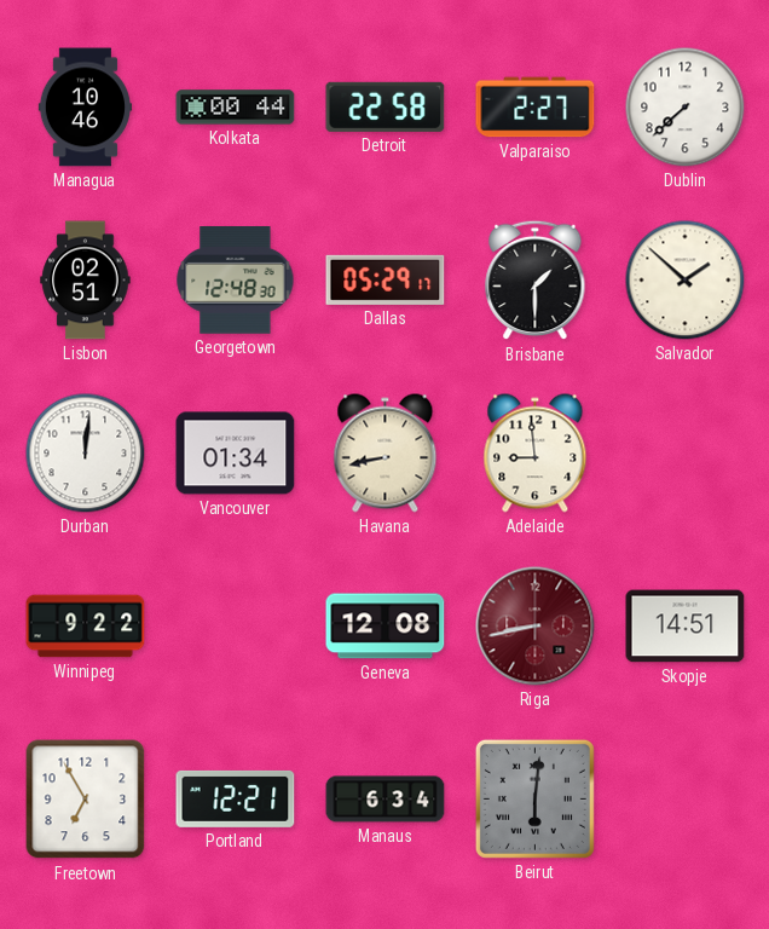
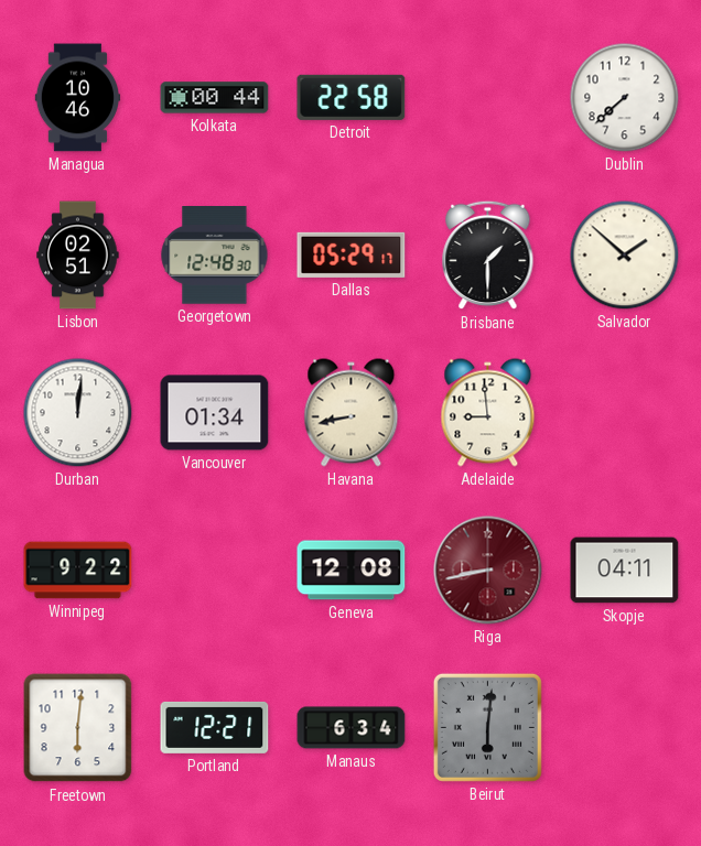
Valparaiso: 2:27 -> none (536, 108)
Skopje: 14:51 -> 04:11 (625, 571)
Freetown: 6:55 -> 6:01 (78, 728)
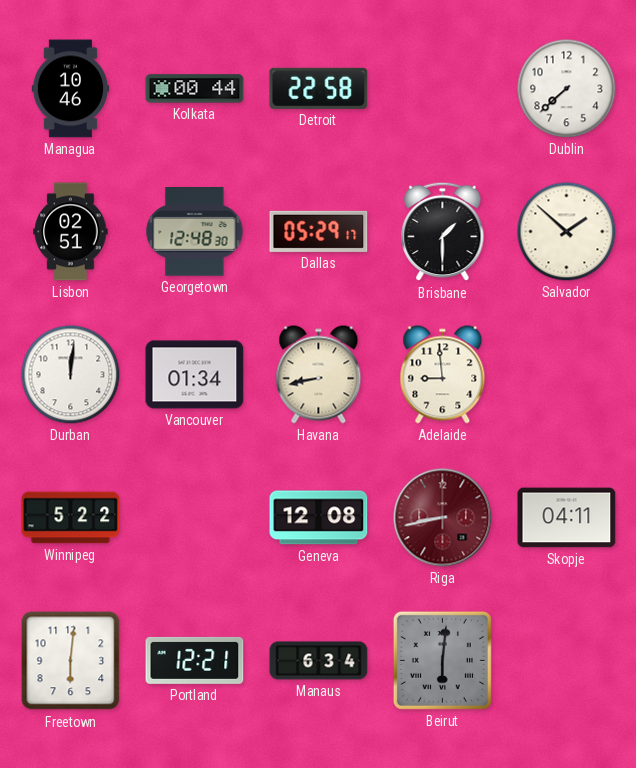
Winnipeg: 9:22 -> 5:22 (71, 518)
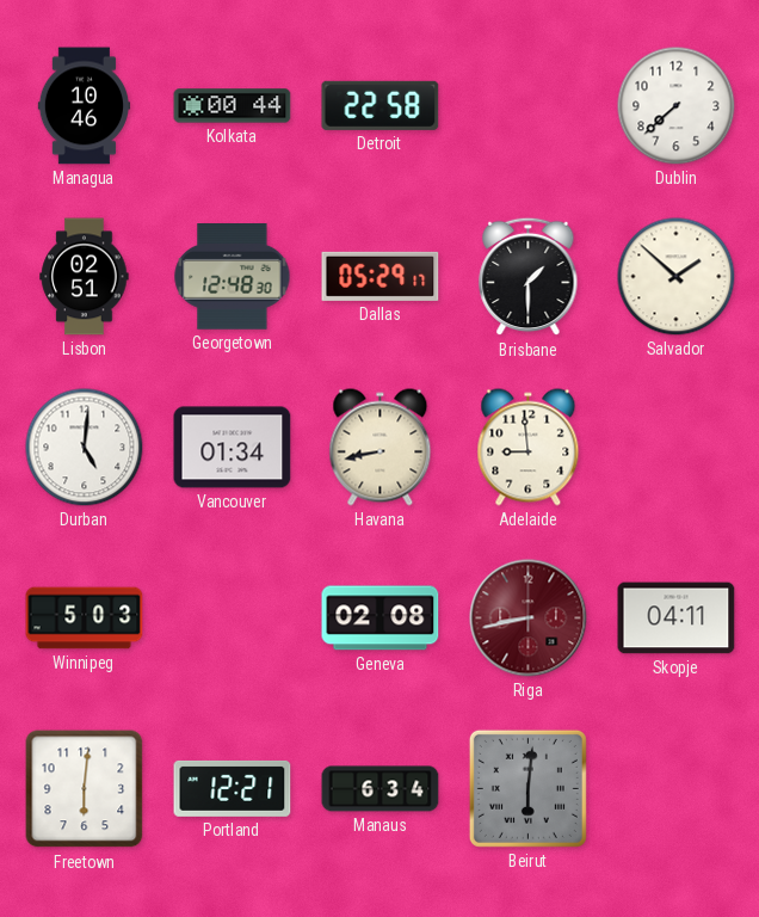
Durban: 12:01 -> 5:01 (85, 448)
Winnipeg: 5:22 -> 5:03 (85, 618)
Geneva: 12:08 -> 02:08 (381, 618)
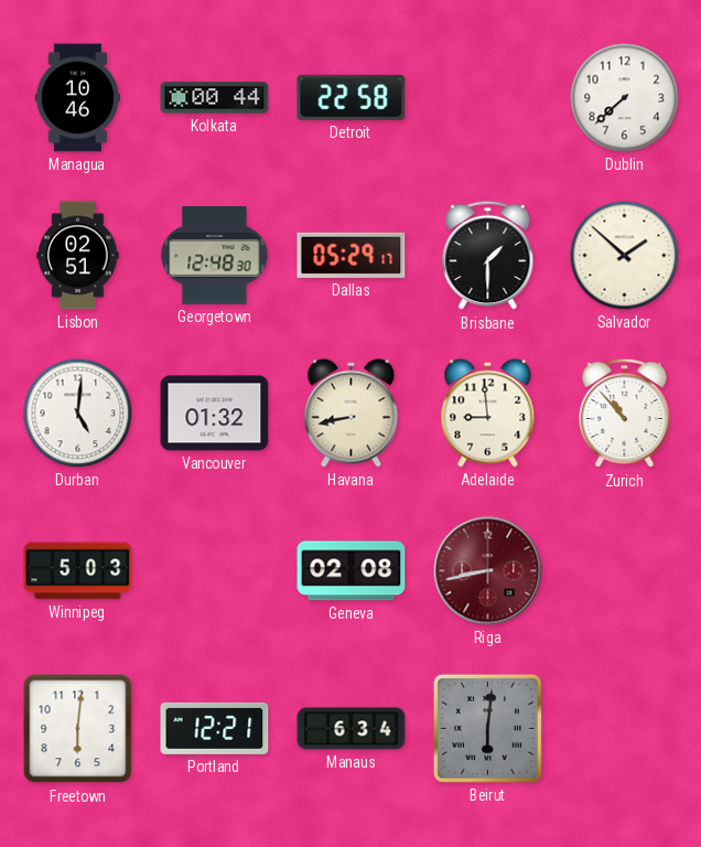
Vancouver: 01:34 -> 01:32 (215, 414)
Zurich: none -> 10:53 (625, 414)
Skopje: 04:11 -> none (677, 618)
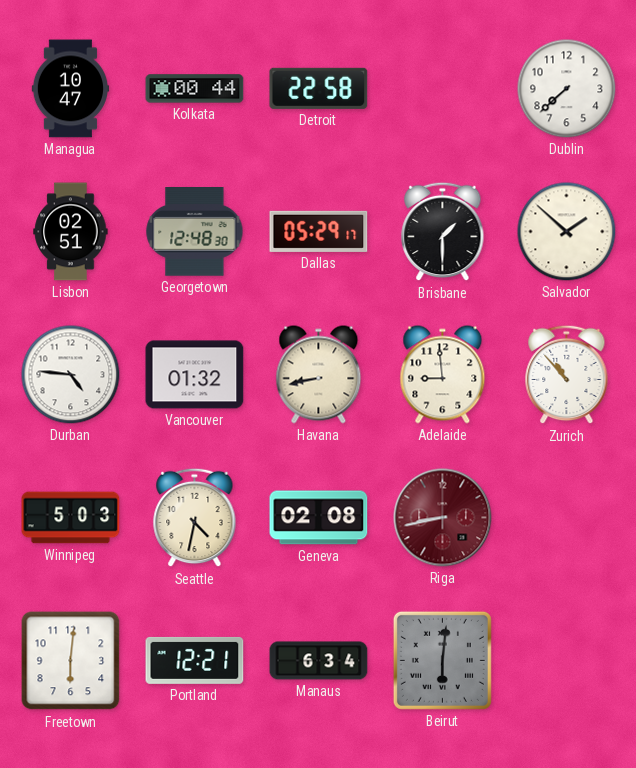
Managua: 10:46 -> 10:47 (70, 89)
Durban: 5:01 -> 4:46 (71, 375)
Seattle: none -> 4:32 (195, 518)
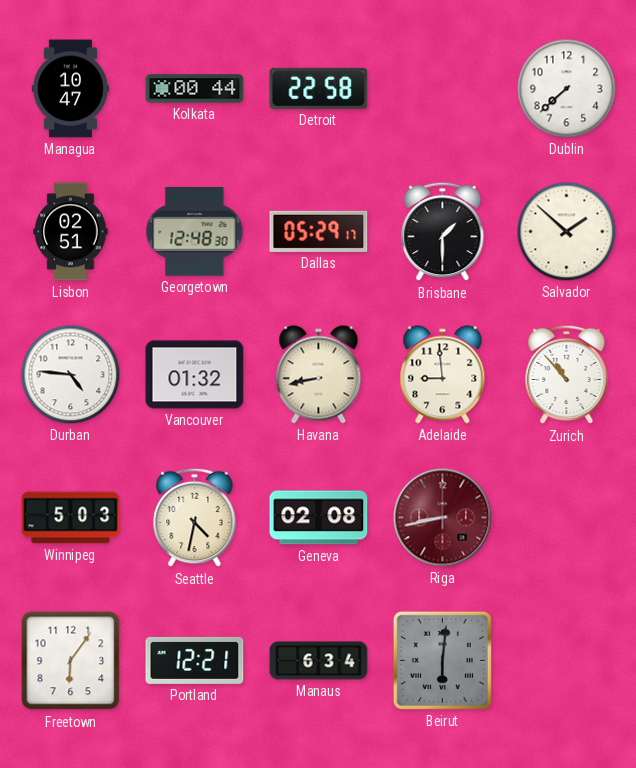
Freetown: 6:01 -> 6:06 (71, 661)
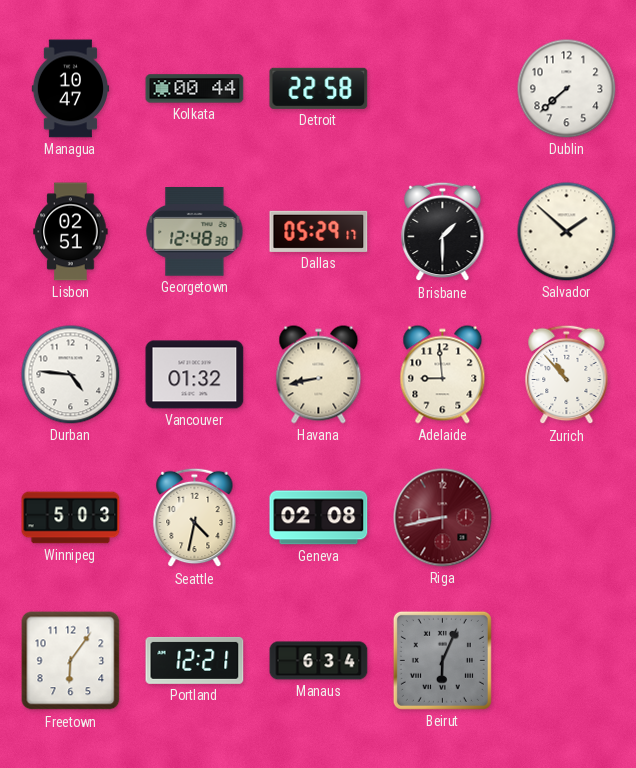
Beirut: 6:01 -> 6:04 (442, 660)
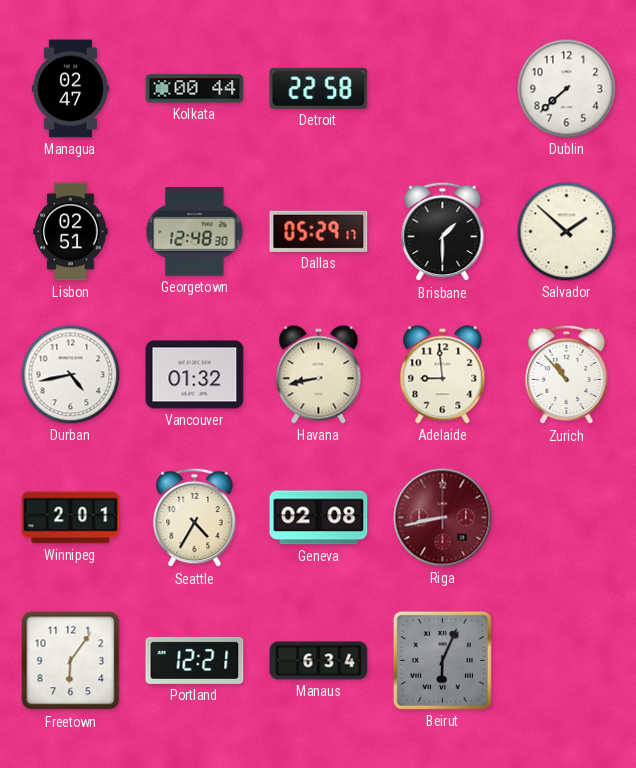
Managua: 10:47 -> 02:47 (70, 89)
Durban: 4:46 -> 4:43 (71, 375)
Winnipeg: 5:03 -> 2:01 (71, 518)
Seattle: 4:32 -> 4:35 (195, 518)
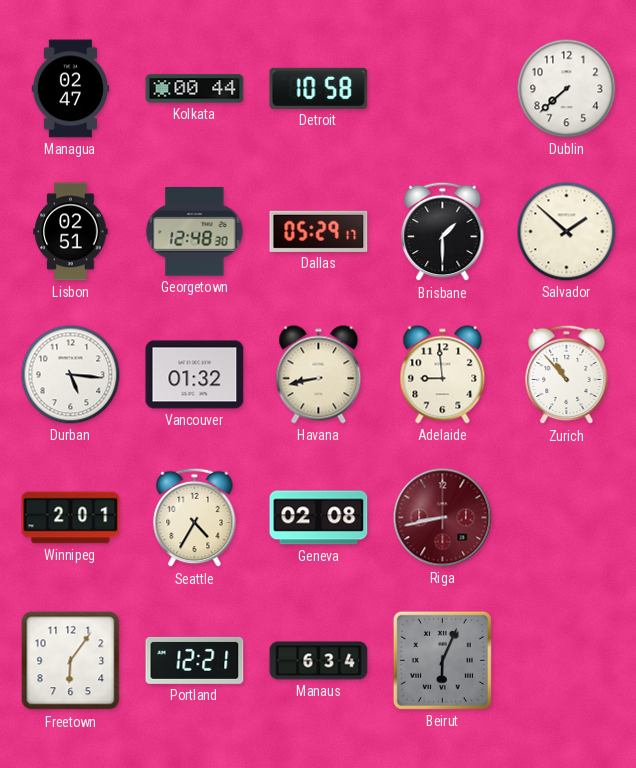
Detroit: 22:58 -> 10:58 (319, 88)
Durban: 4:43 -> 5:16 (71, 375)
